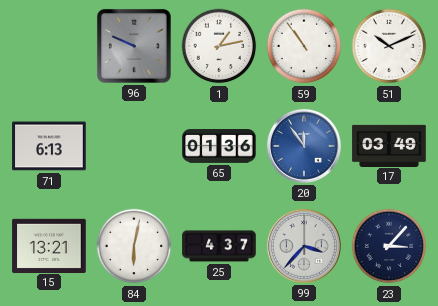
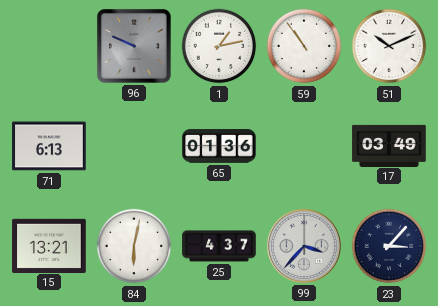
20: 11:54 -> none (304, 146)
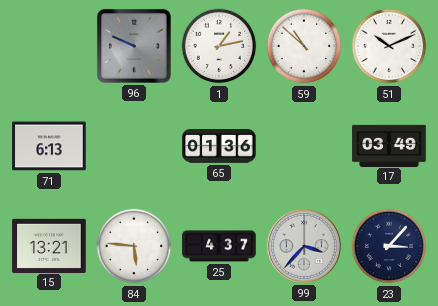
59: 10:54 -> 10:52 (304, 46)
84: 6:02 -> 5:46 (134, 246)
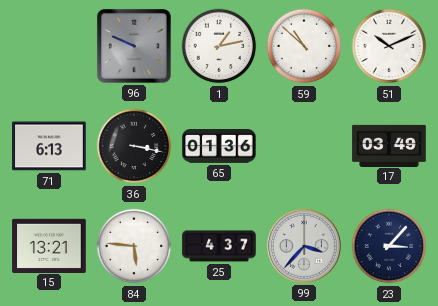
36: none -> 3:17 (134, 146)
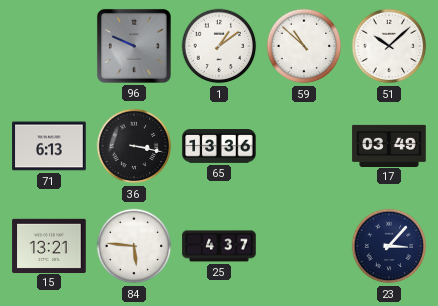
1: 1:13 -> 1:09 (219, 46)
51: 10:11 -> 10:08 (389, 46)
65: 01:36 -> 13:36 (219, 146)
99: 3:37 -> none (304, 246)
